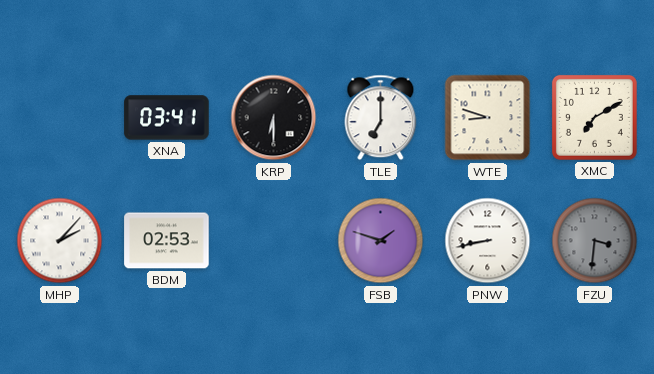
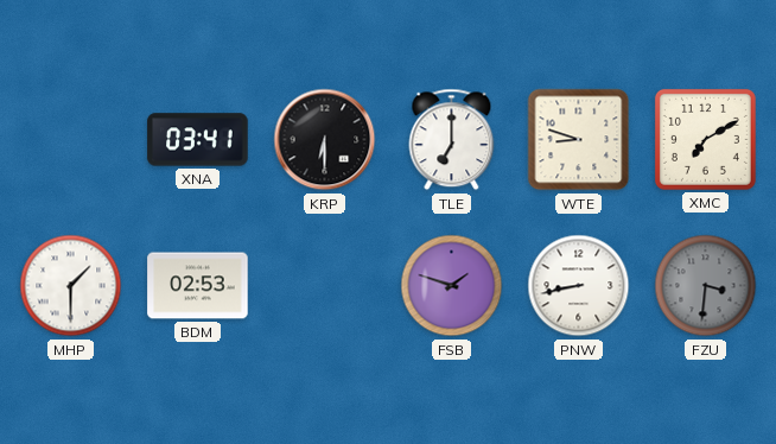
MHP: 2:07 -> 1:30 (71, 286)
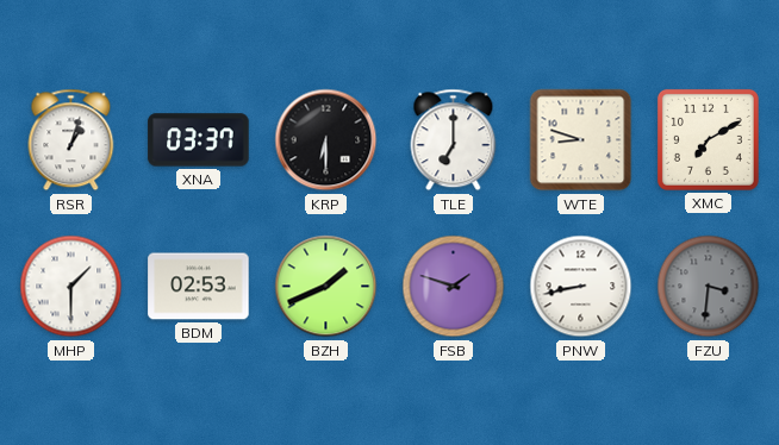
RSR: none -> 1:03 (71, 140)
XNA: 03:41 -> 03:37 (199, 140)
BZH: none -> 1:41 (326, 287)
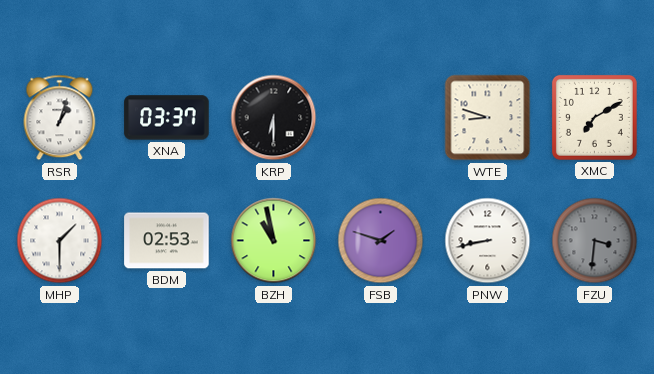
TLE: 7:00 -> none (454, 140)
BZH: 1:41 -> 10:58 (274, 241)
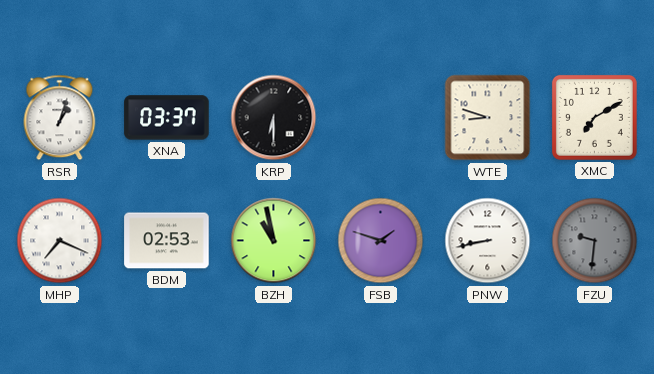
MHP: 1:30 -> 7:19 (60, 241)
FZU: 3:31 -> 9:31 (595, 241)
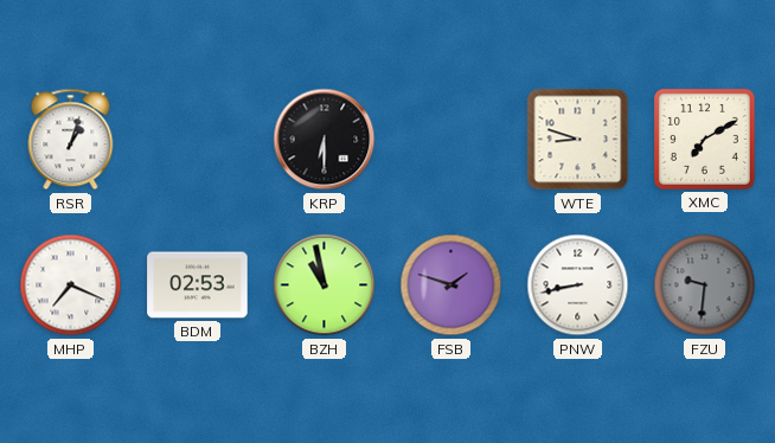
XNA: 03:37 -> none (167, 118)
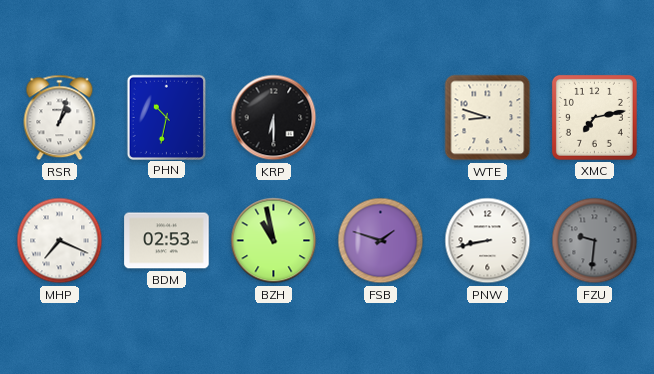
PHN: none -> 10:32 (166, 117)
XMC: 7:10 -> 7:13 (594, 117)
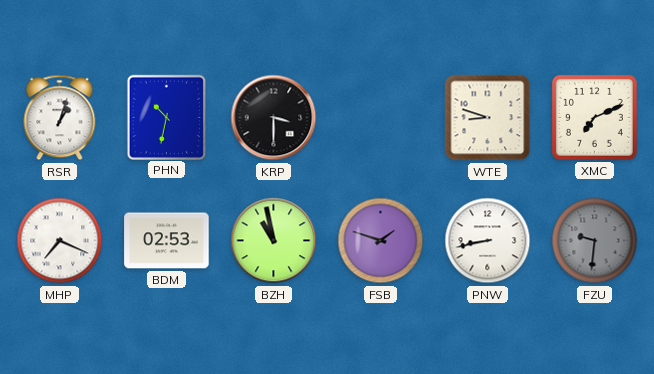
KRP: 6:30 -> 3:30 (274, 118)
XMC: 7:13 -> 7:11 (594, 117)
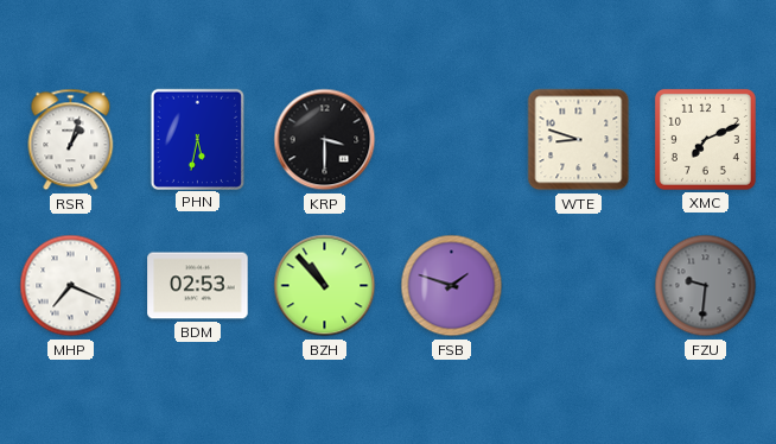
PHN: 10:32 -> 5:32 (197, 139)
BZH: 10:58 -> 10:53 (325, 286)
PNW: 8:43 -> none (488, 241)
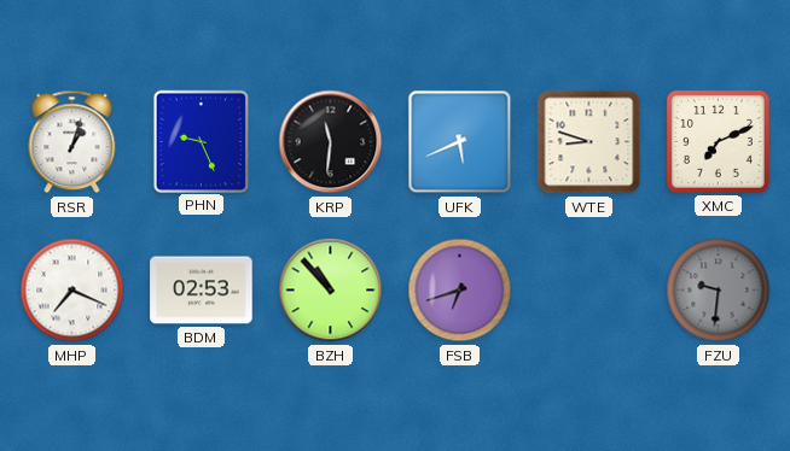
PHN: 5:32 -> 9:26 (201, 141)
KRP: 3:30 -> 11:31 (331, 142)
UFK: none -> 5:41 (460, 142)
FSB: 1:48 -> 6:42 (460, 291)
